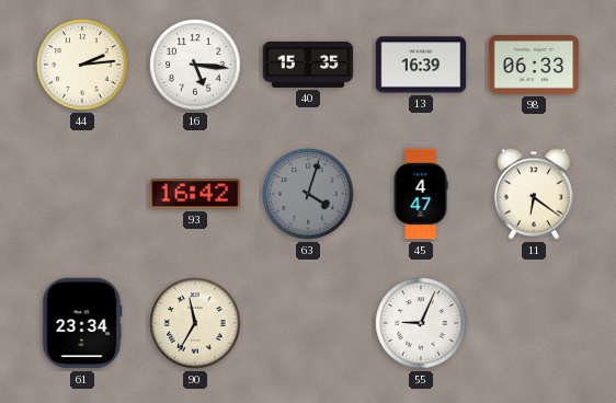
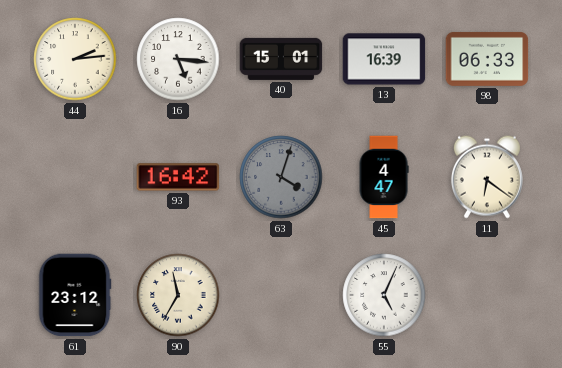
40: 15:35 -> 15:01 (281, 59)
61: 23:34 -> 23:12 (75, 295)
55: 9:04 -> 5:04 (384, 295)
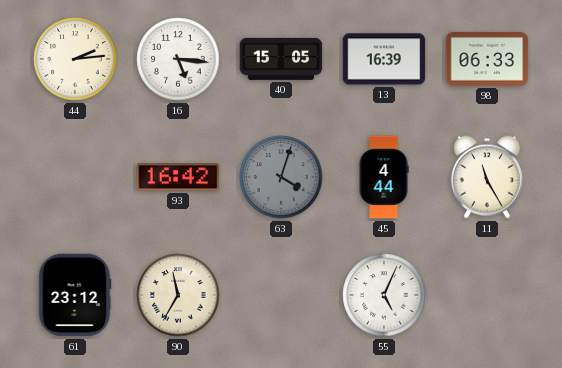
40: 15:01 -> 15:05 (281, 59)
45: 4:47 -> 4:44 (384, 177)
11: 6:21 -> 11:25 (487, 177)
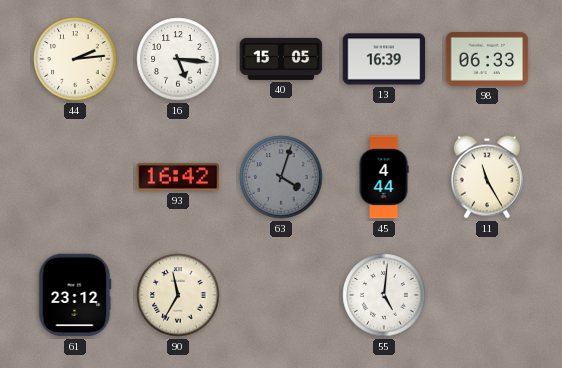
55: 5:04 -> 5:01 (384, 295)
